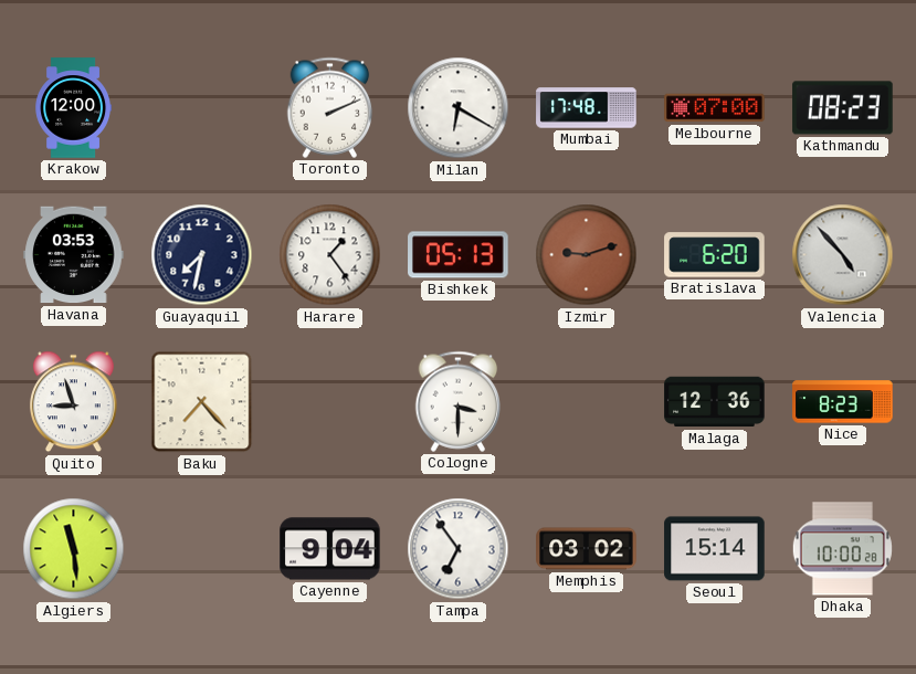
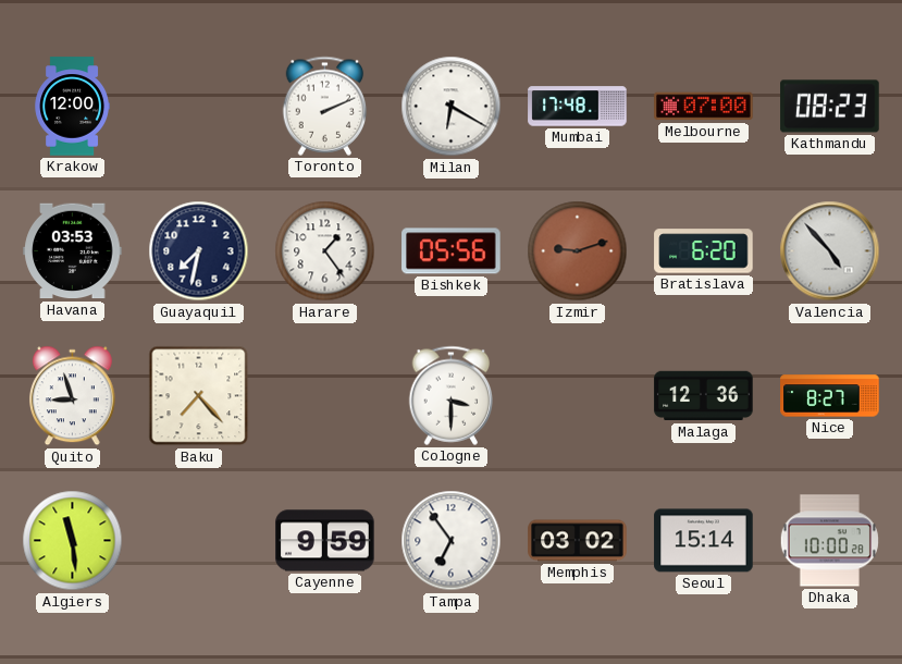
Bishkek: 05:13 -> 05:56 (452, 251)
Nice: 8:23 -> 8:27 (830, 396)
Cayenne: 9:04 -> 9:59 (325, 541)
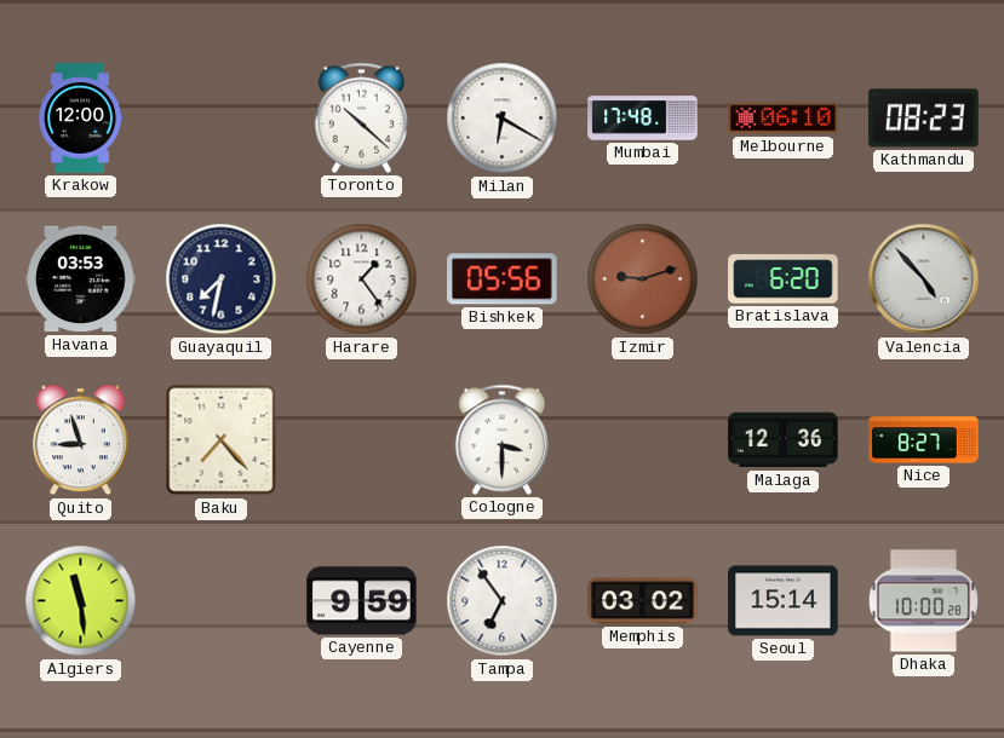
Toronto: 2:11 -> 10:22 (362, 117)
Melbourne: 07:00 -> 06:10 (784, 119)
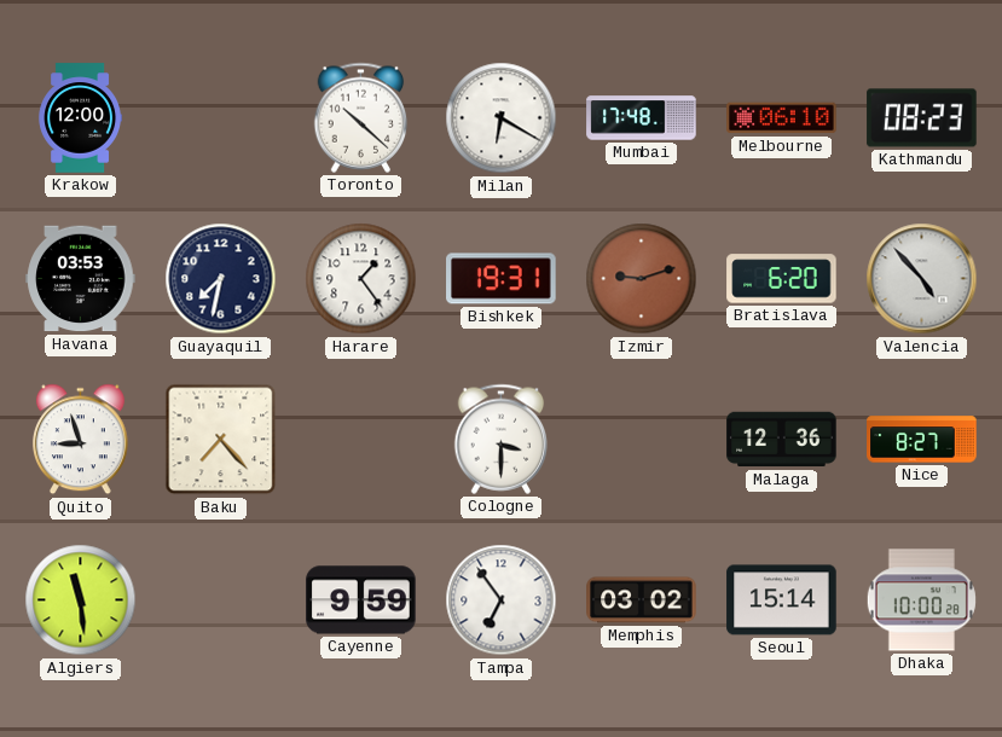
Bishkek: 05:56 -> 19:31 (502, 279)
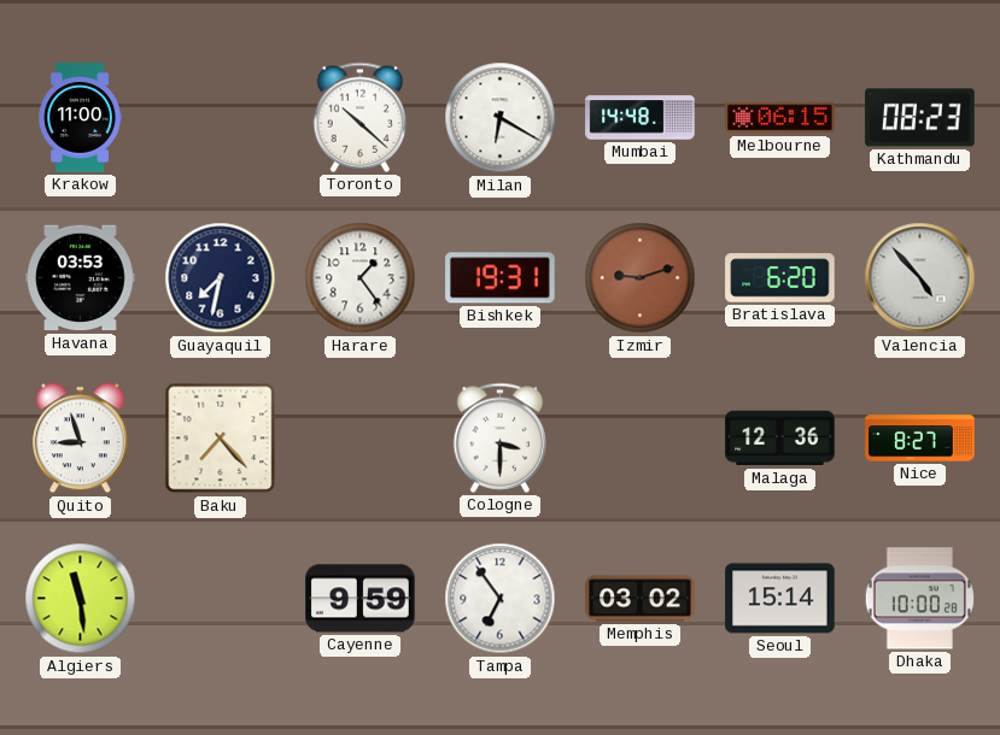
Krakow: 12:00 -> 11:00 (80, 118)
Mumbai: 17:48 -> 14:48 (641, 118)
Melbourne: 06:10 -> 06:15 (780, 118)
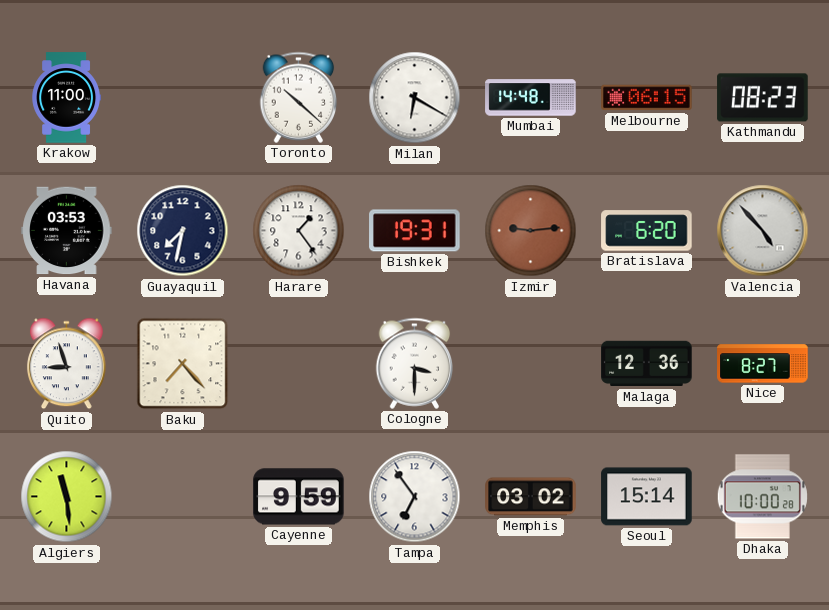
Izmir: 9:12 -> 9:14 (531, 231)
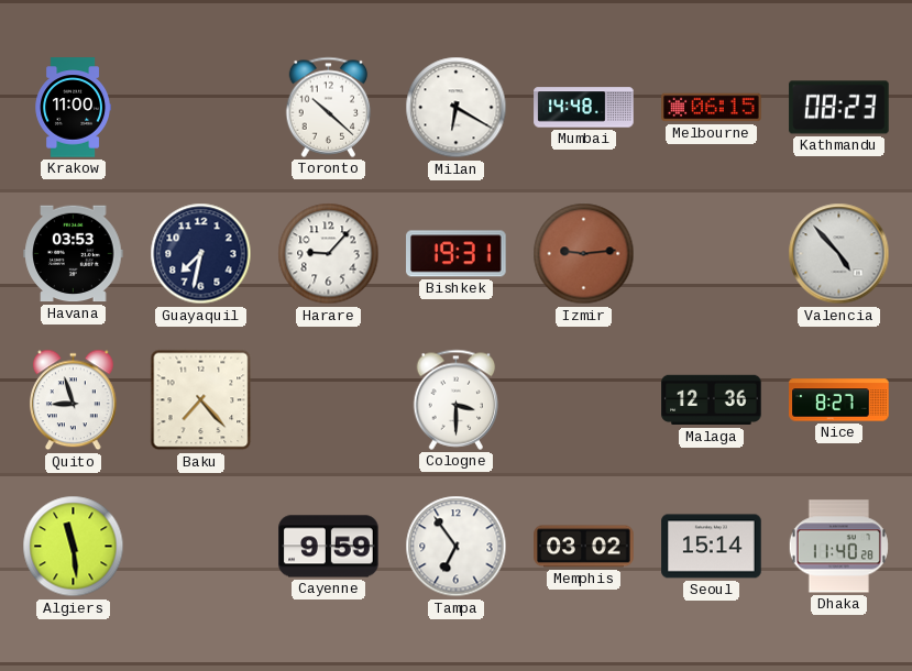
Harare: 1:24 -> 9:07 (329, 254)
Bratislava: 6:20 -> none (647, 231)
Dhaka: 10:00 -> 11:40 (838, 547)
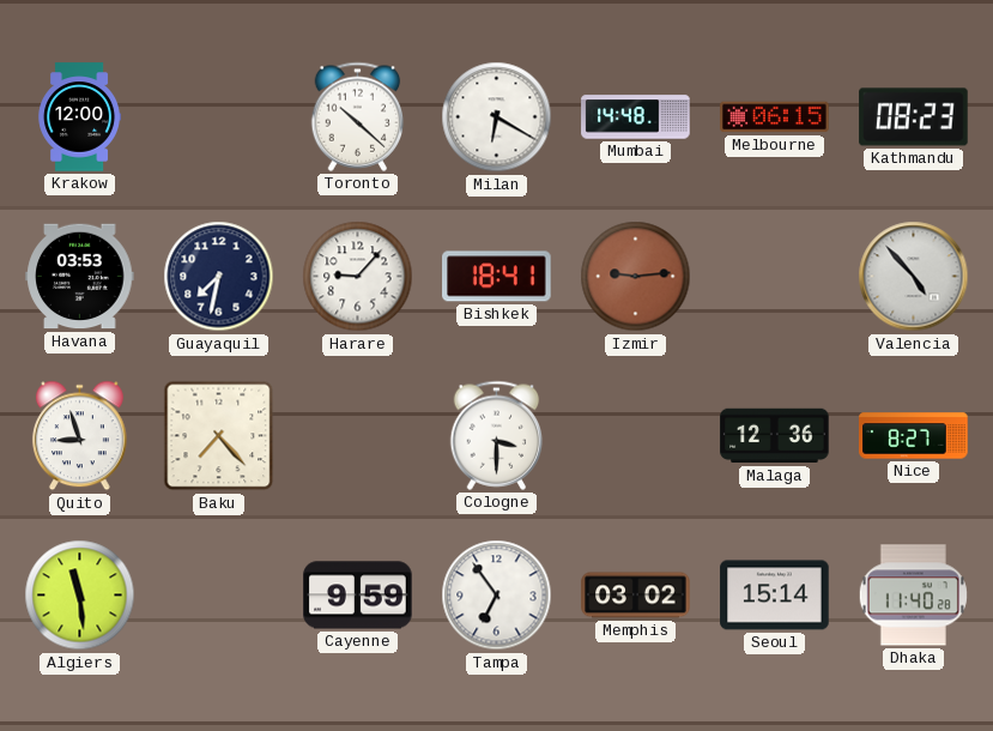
Krakow: 11:00 -> 12:00 (79, 117)
Bishkek: 19:31 -> 18:41 (497, 277)
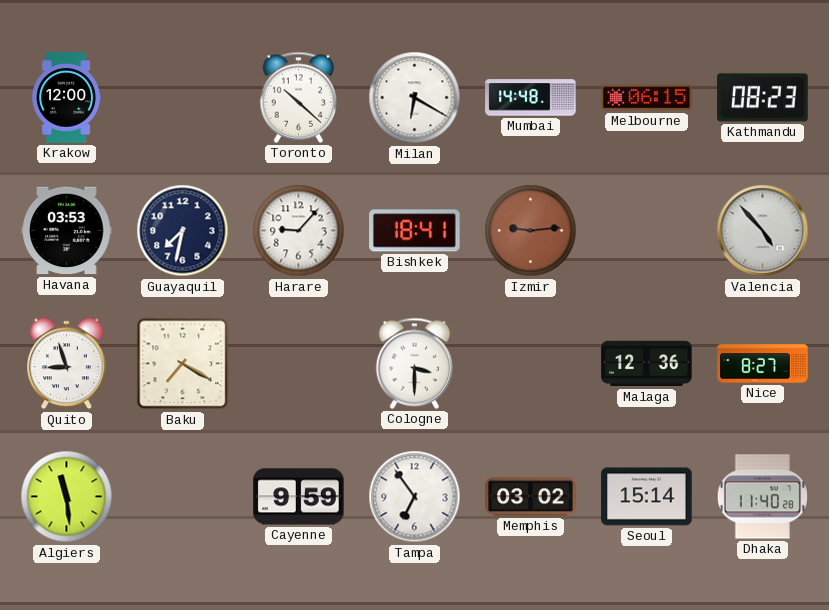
Baku: 7:23 -> 7:20 (183, 364)
